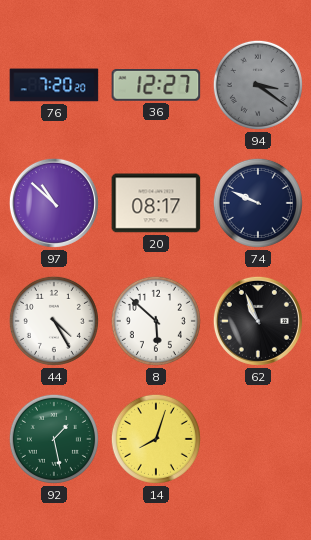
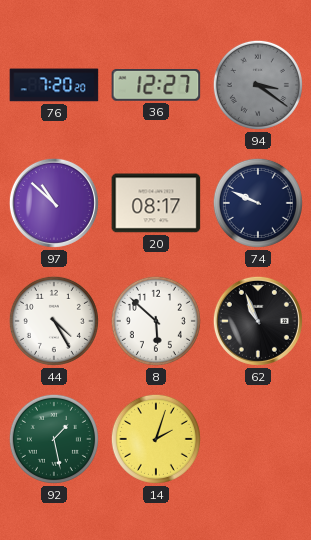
14: 8:03 -> 2:03 (156, 439)
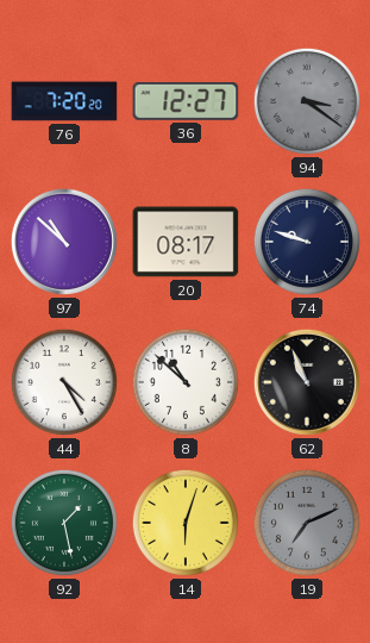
74: 9:49 -> 9:48 (307, 242)
8: 5:52 -> 10:52 (186, 382)
14: 2:03 -> 6:03 (186, 523)
19: none -> 7:11 (307, 523)
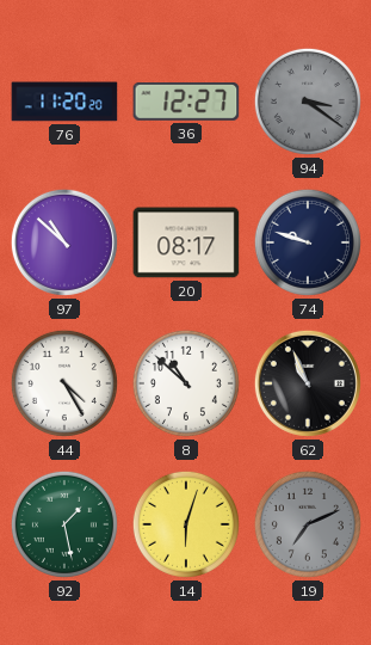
76: 7:20 -> 11:20 (64, 102)
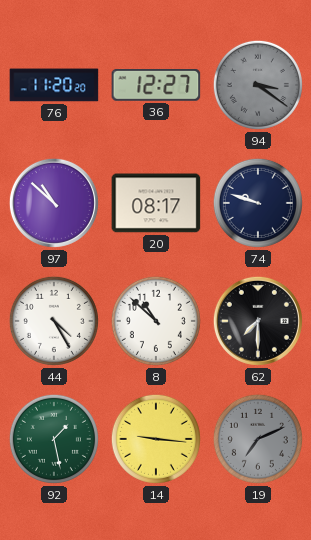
62: 10:56 -> 7:30 (258, 321)
14: 6:03 -> 9:16 (156, 439)
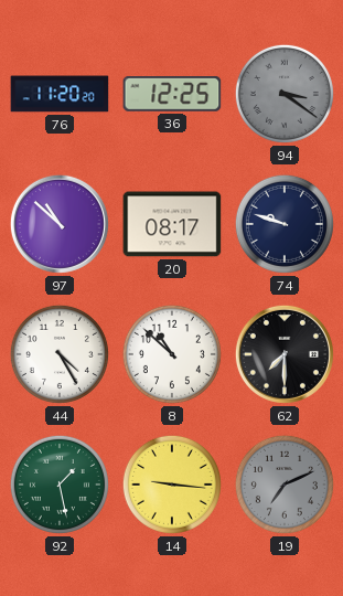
36: 12:27 -> 12:25 (172, 95)
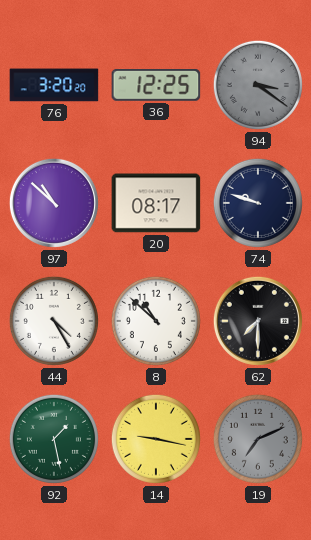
76: 11:20 -> 3:20 (54, 85)
14: 9:16 -> 9:17 (156, 439)
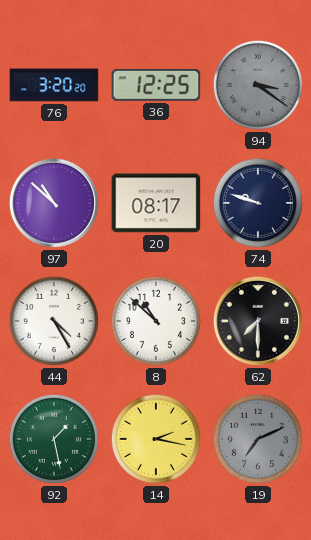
14: 9:17 -> 2:17 (156, 439)
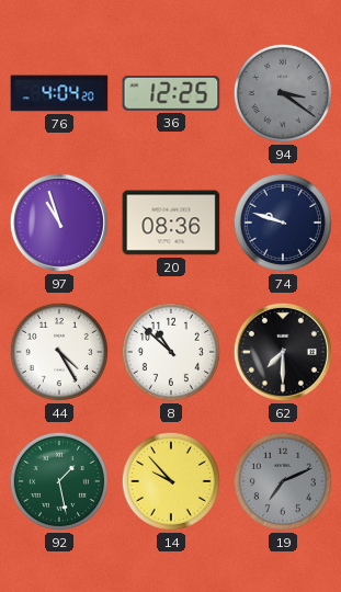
76: 3:20 -> 4:04 (59, 93)
97: 10:52 -> 10:57 (59, 223)
20: 08:17 -> 08:36 (171, 223)
14: 2:17 -> 9:53 (171, 481)
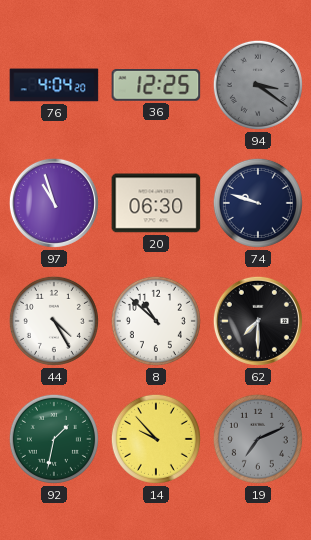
20: 08:36 -> 06:30 (156, 203)
92: 1:28 -> 1:32 (54, 439)
